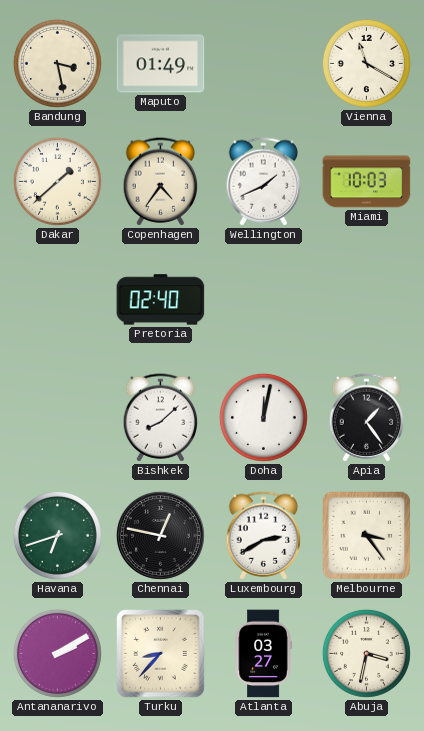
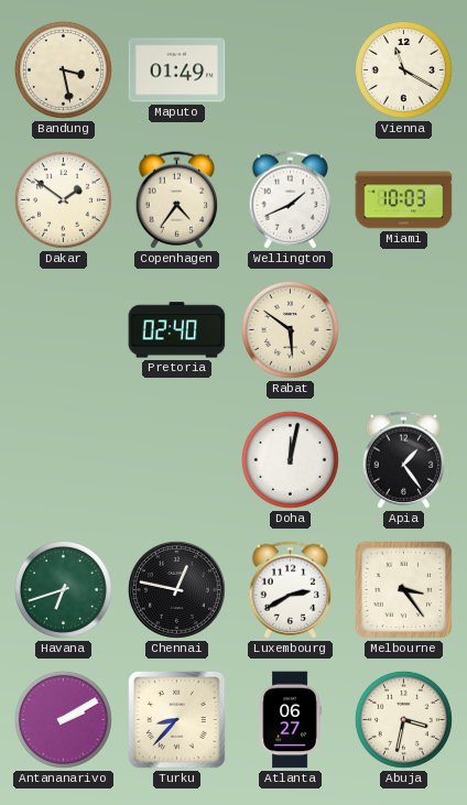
Dakar: 1:38 -> 1:51 (63, 199)
Rabat: none -> 5:51 (290, 329)
Bishkek: 8:08 -> none (161, 418)
Atlanta: 03:27 -> 06:27 (290, 720)
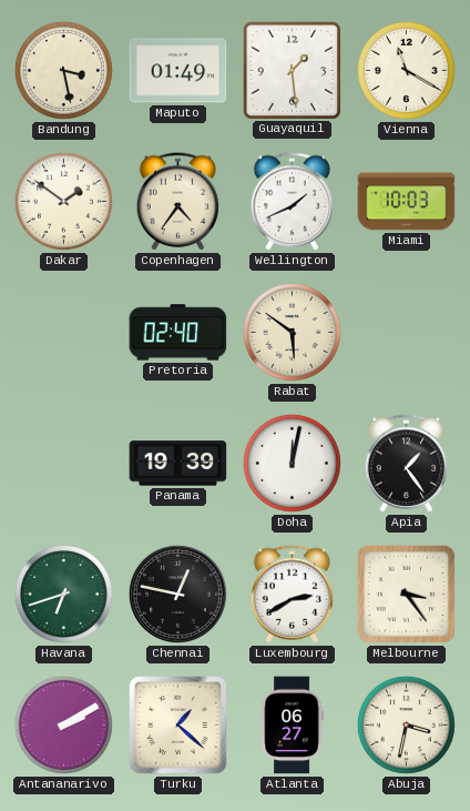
Guayaquil: none -> 1:29 (292, 70)
Panama: none -> 19:39 (178, 464)
Turku: 8:37 -> 1:22 (178, 726)
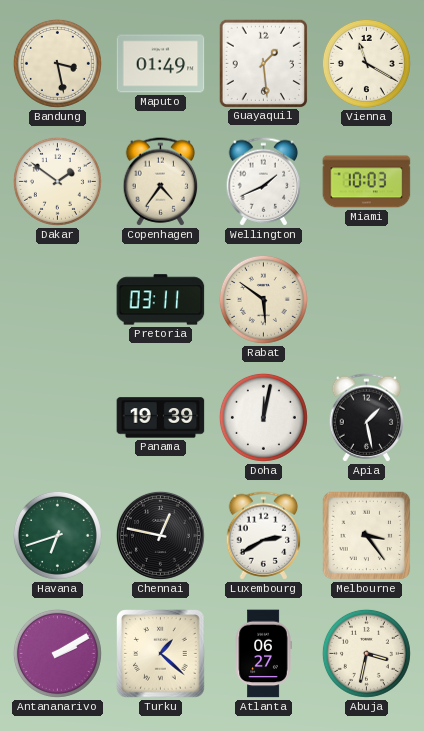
Pretoria: 02:40 -> 03:11 (161, 300)
Apia: 1:24 -> 1:28 (367, 418)
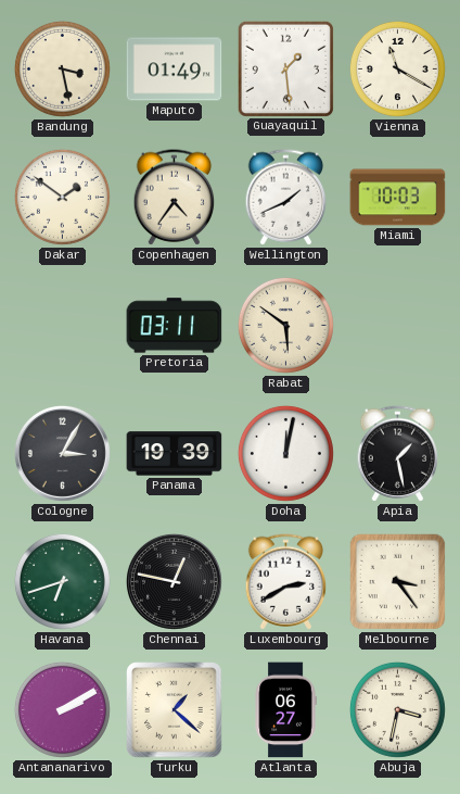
Cologne: none -> 3:05 (62, 453)
